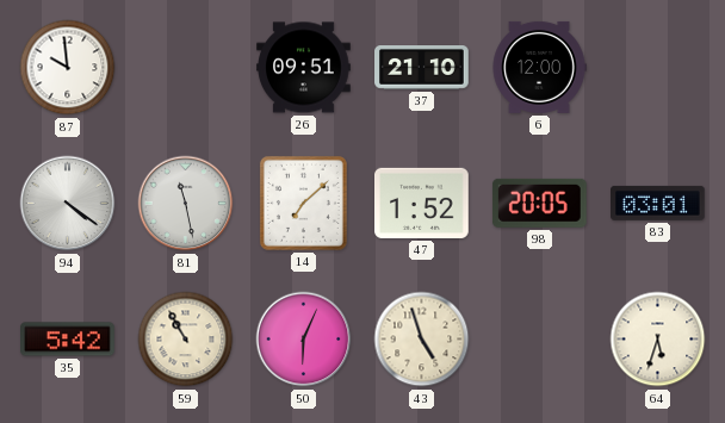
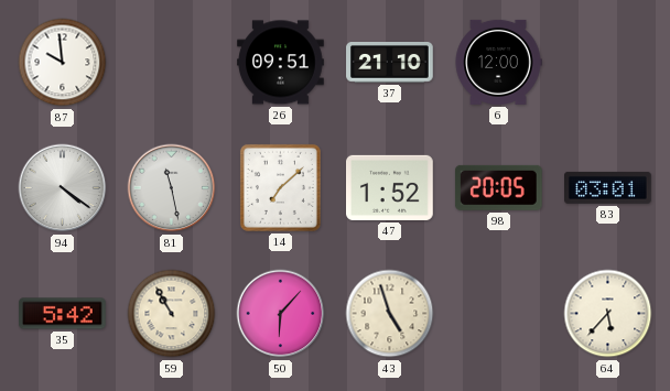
50: 6:04 -> 6:07 (281, 314)
64: 5:33 -> 5:37 (608, 314)
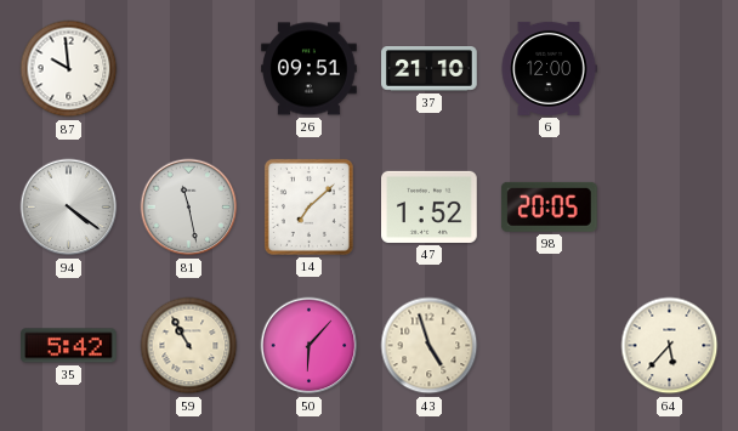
83: 03:01 -> none (608, 187)
